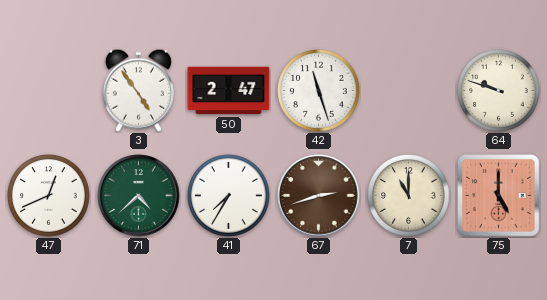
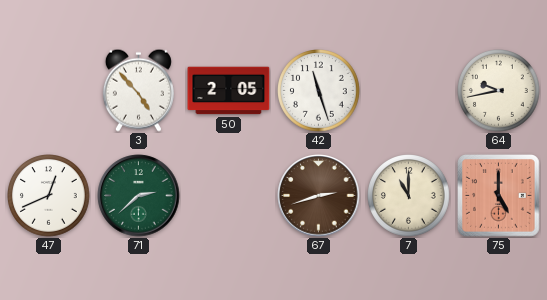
3: 4:54 -> 4:53 (138, 90)
50: 2:47 -> 2:05 (229, 91)
64: 9:48 -> 9:43 (499, 91)
71: 4:38 -> 2:38 (139, 196)
41: 7:35 -> none (229, 196)
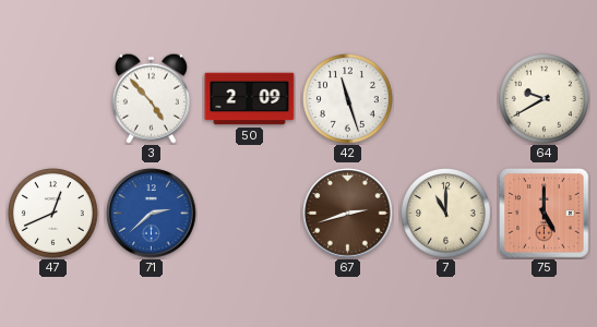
50: 2:05 -> 2:09 (250, 99)
64: 9:43 -> 9:40 (545, 99)
71 dial: green -> blue (152, 214)
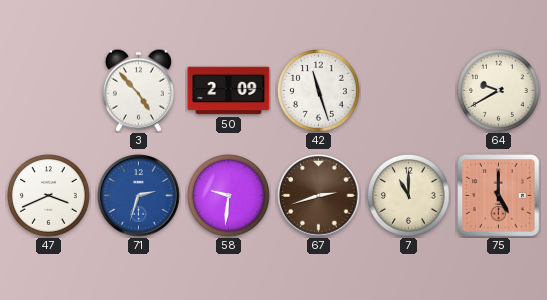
47: 12:41 -> 3:41 (49, 196)
71: 2:38 -> 2:33 (139, 196)
58: none -> 9:31 (229, 196)
